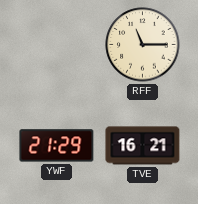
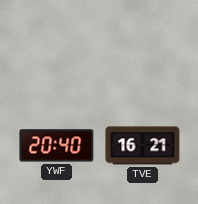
RFF: 11:15 -> none (143, 45)
YWF: 21:29 -> 20:40 (57, 146)
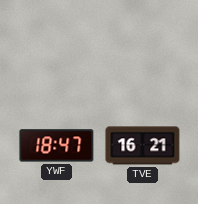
YWF: 20:40 -> 18:47 (57, 146)
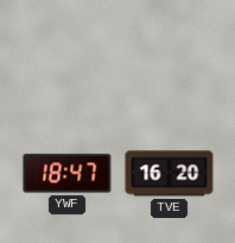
TVE: 16:21 -> 16:20 (170, 174)
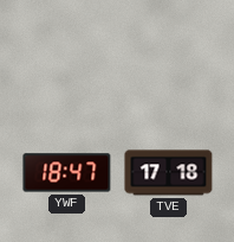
TVE: 16:20 -> 17:18 (169, 173)
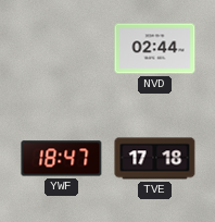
NVD: none -> 02:44 (155, 49)
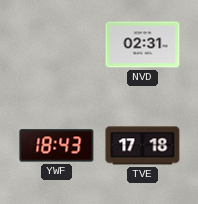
NVD: 02:44 -> 02:31 (143, 45)
YWF: 18:47 -> 18:43 (57, 146)
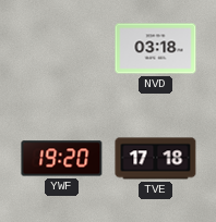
NVD: 02:31 -> 03:18 (156, 49)
YWF: 18:43 -> 19:20 (62, 159)
